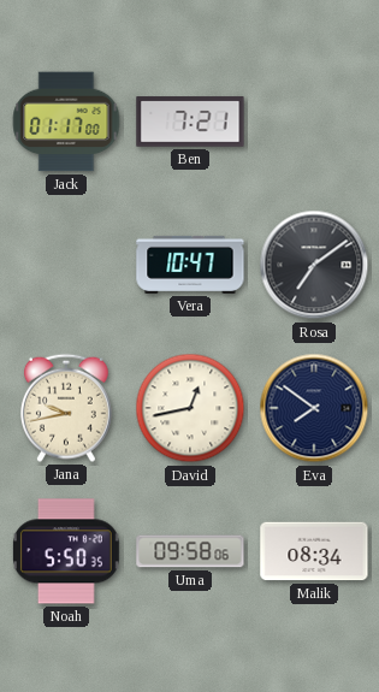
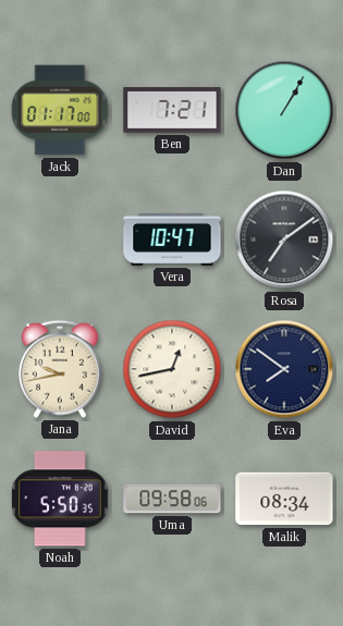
Dan: none -> 1:05 (284, 110)
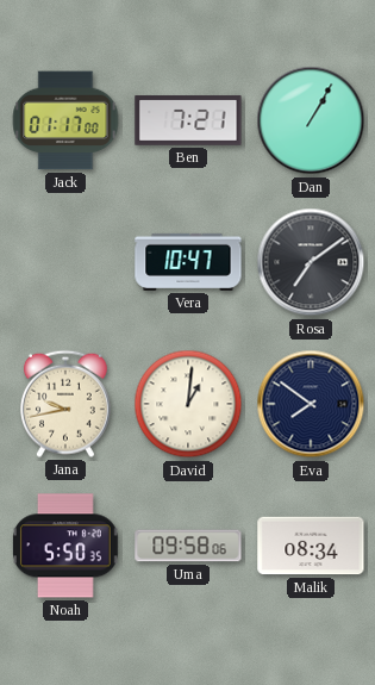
David: 12:43 -> 1:01 (188, 404)
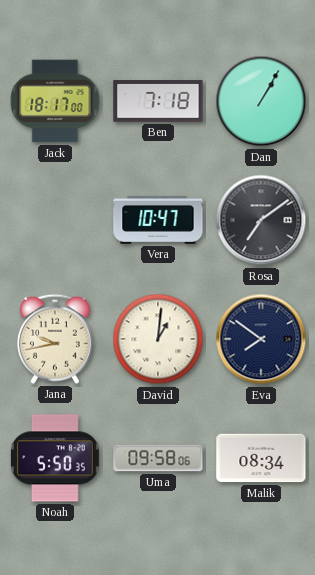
Jack: 01:17 -> 18:17 (55, 101)
Ben: 7:21 -> 7:18 (158, 101)
